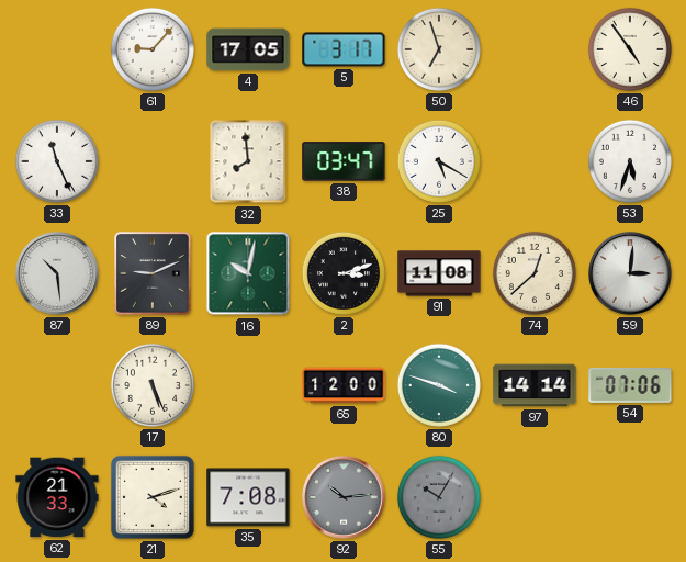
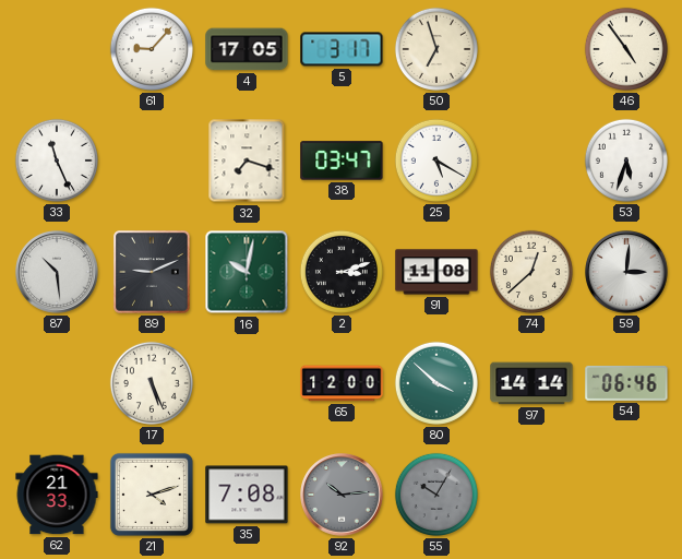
32: 7:59 -> 7:18 (247, 160)
80: 3:48 -> 3:52 (436, 383)
54: 07:06 -> 06:46 (626, 383)
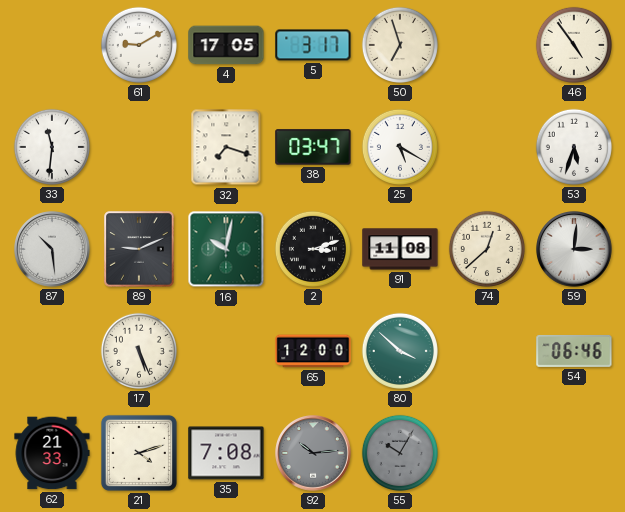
61: 9:07 -> 9:10 (139, 45)
33: 11:26 -> 11:31 (52, 147)
97: 14:14 -> none (531, 383)
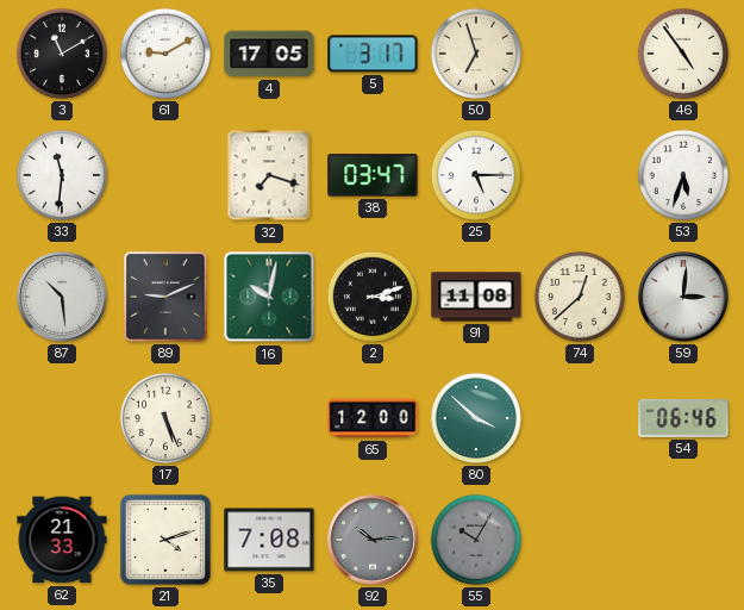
3: none -> 11:10 (62, 54)
25: 5:20 -> 5:15 (476, 175)
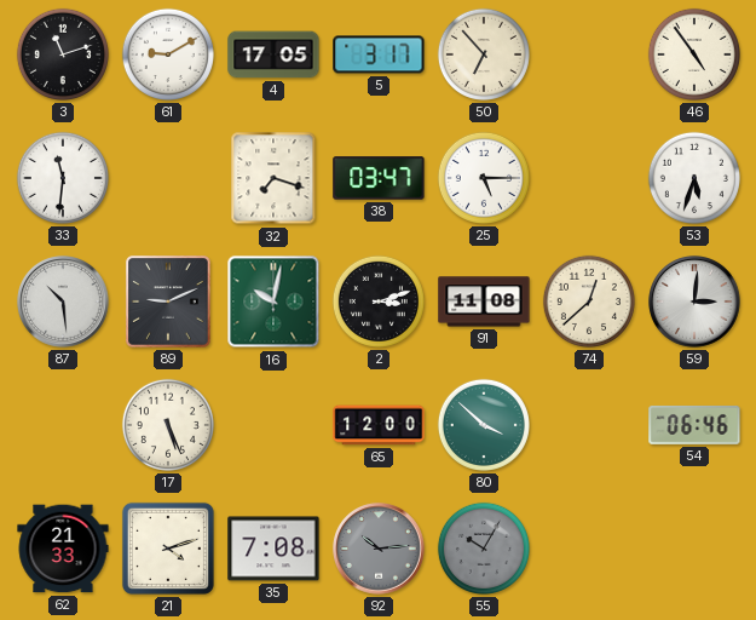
3: 11:10 -> 11:12 (63, 54)
50: 6:57 -> 6:53 (484, 54)
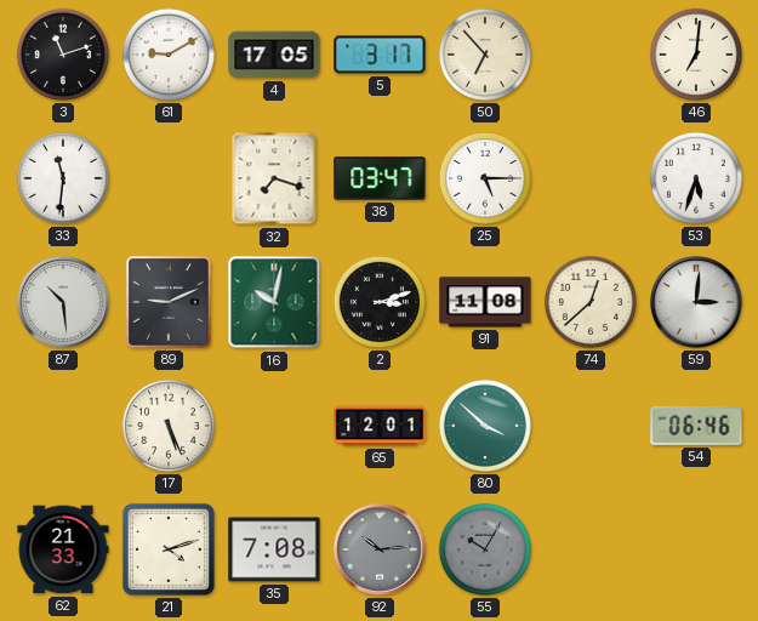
46: 4:54 -> 7:01 (696, 55)
65: 12:00 -> 12:01 (380, 426)
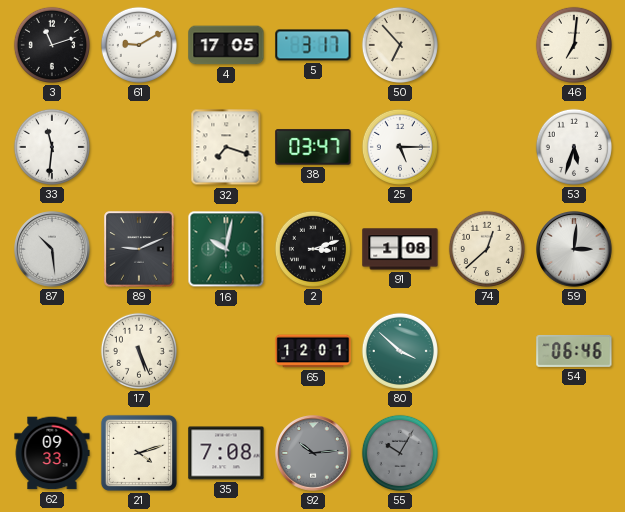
91: 11:08 -> 1:08 (400, 249)
62: 21:33 -> 09:33 (52, 453)
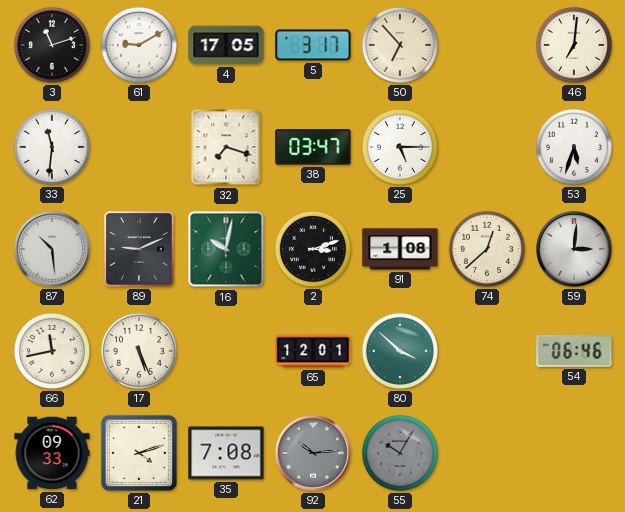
66: none -> 11:43 (52, 351)
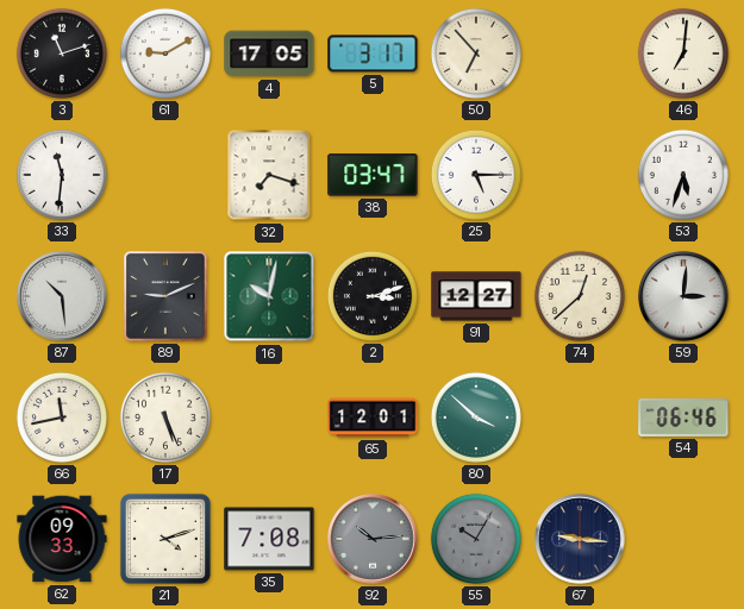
91: 1:08 -> 12:27 (476, 296)
67: none -> 9:16 (580, 539)
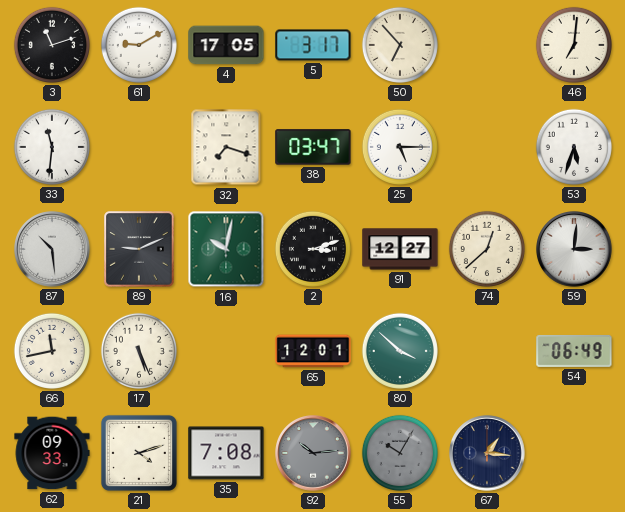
54: 06:46 -> 06:49 (574, 351)
67: 9:16 -> 1:16 (487, 453)
